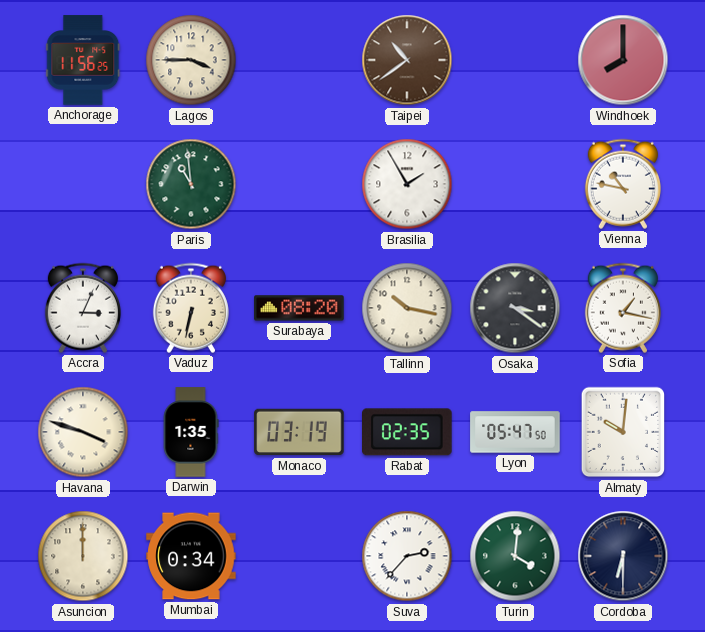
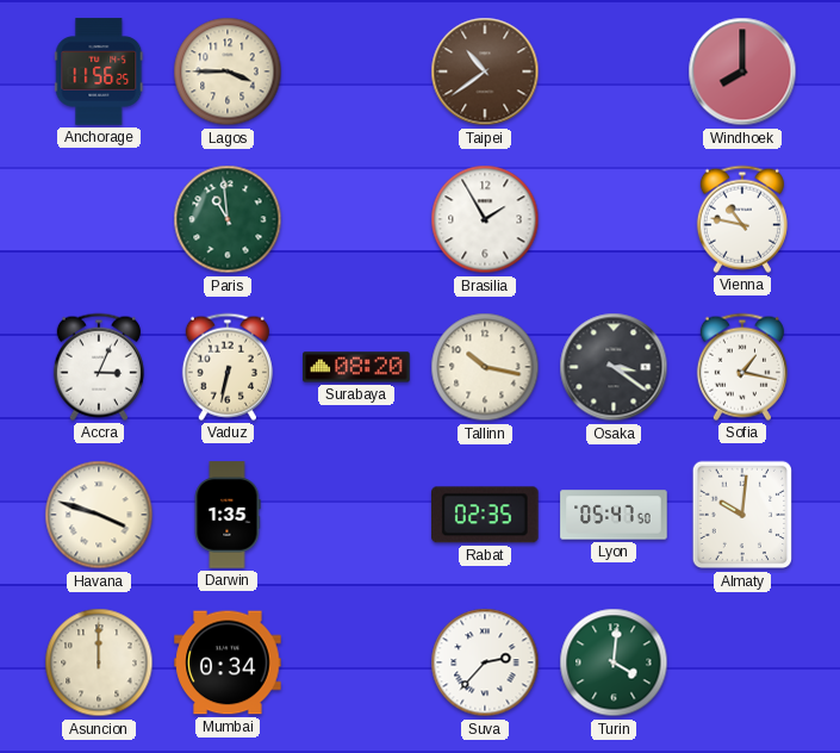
Monaco: 03:19 -> none (299, 432)
Cordoba: 6:30 -> none (623, 556)
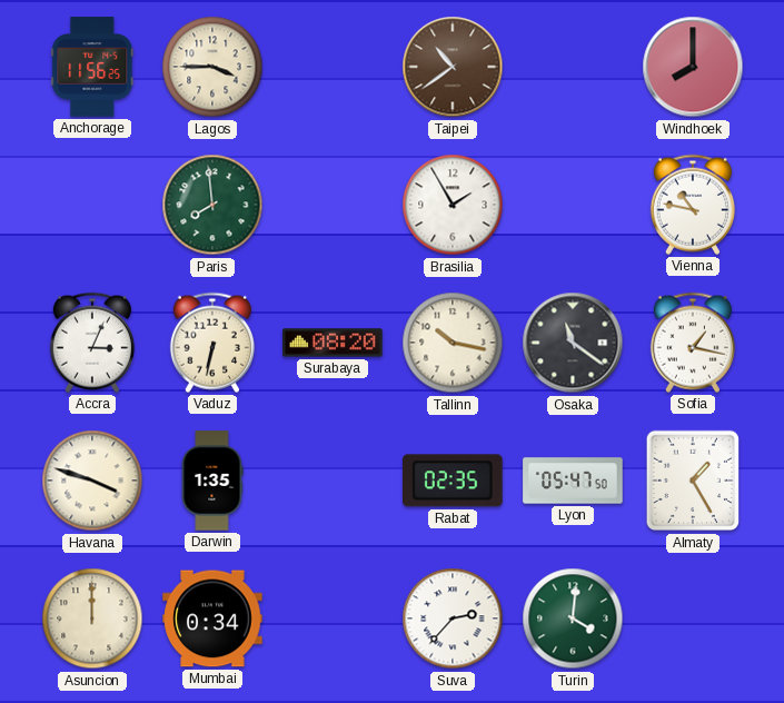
Paris: 10:59 -> 7:59 (212, 205)
Osaka: 3:21 -> 11:21 (573, 343)
Almaty: 10:01 -> 1:25 (693, 481)
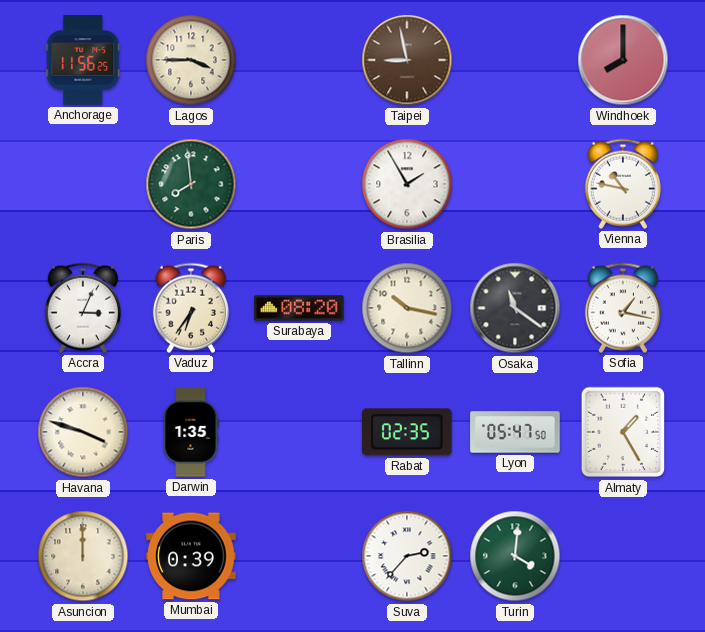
Taipei: 10:39 -> 8:58 (407, 60)
Vaduz: 6:32 -> 6:36 (191, 308)
Mumbai: 0:34 -> 0:39 (191, 556)
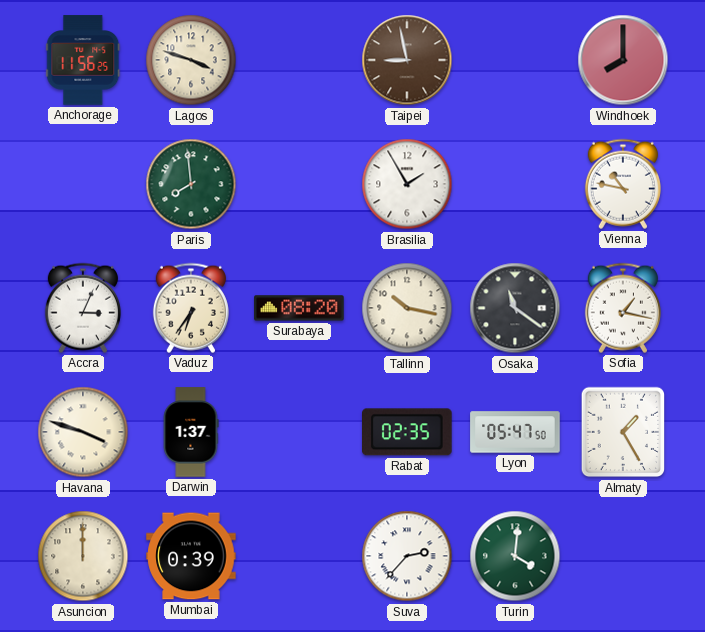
Lagos: 3:45 -> 3:48 (191, 60)
Darwin: 1:35 -> 1:37 (191, 432)
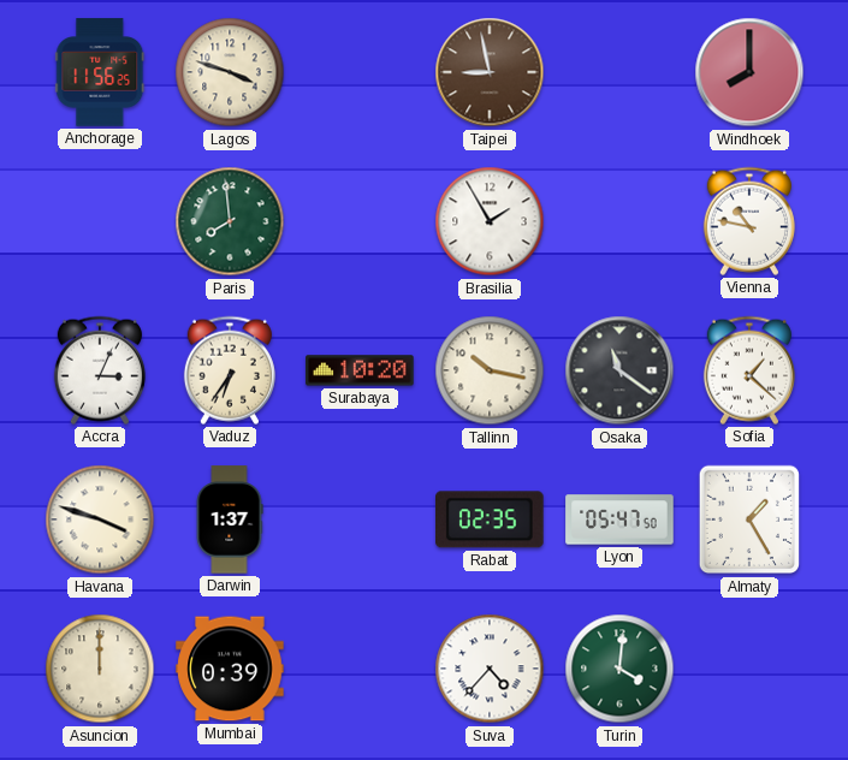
Surabaya: 08:20 -> 10:20 (360, 370)
Sofia: 1:17 -> 1:22 (749, 370)
Suva: 2:37 -> 4:37 (490, 669)
